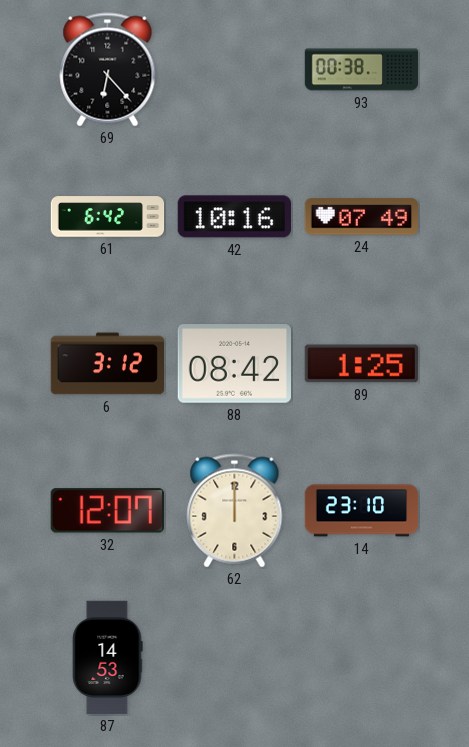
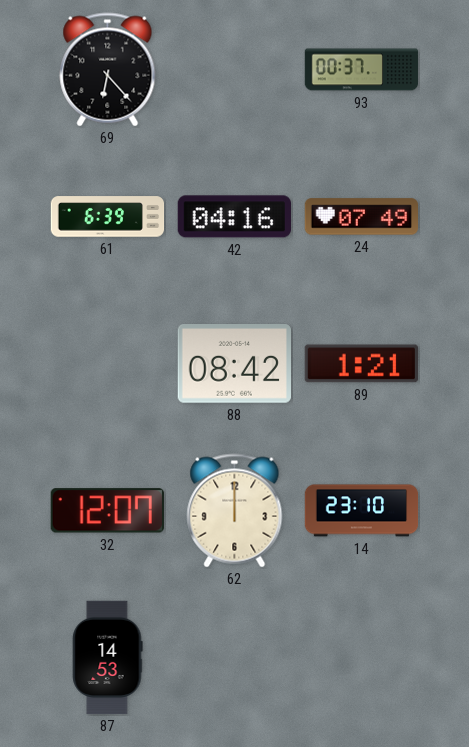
93: 00:38 -> 00:37 (362, 70)
61: 6:42 -> 6:39 (108, 217)
42: 10:16 -> 04:16 (234, 217)
6: 3:12 -> none (107, 364)
89: 1:25 -> 1:21 (361, 364)
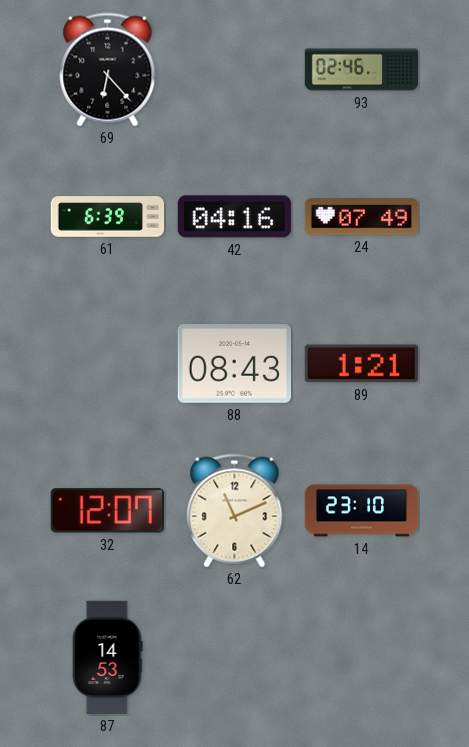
93: 00:37 -> 02:46 (362, 70)
88: 08:42 -> 08:43 (234, 364)
62: 12:00 -> 11:11 (235, 511)
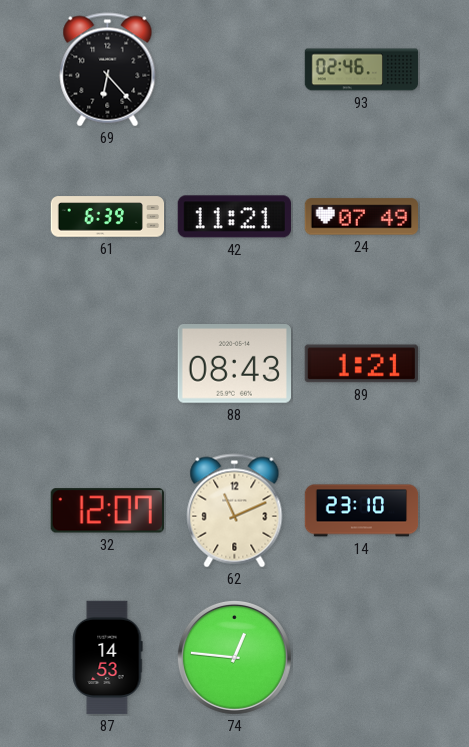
42: 04:16 -> 11:21 (234, 217)
74: none -> 12:46 (234, 657)
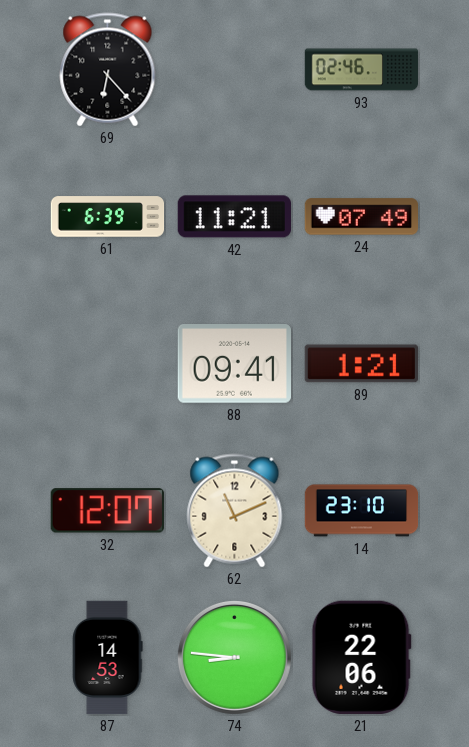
88: 08:43 -> 09:41 (234, 364)
74: 12:46 -> 8:46 (234, 657)
21: none -> 22:06 (361, 657)
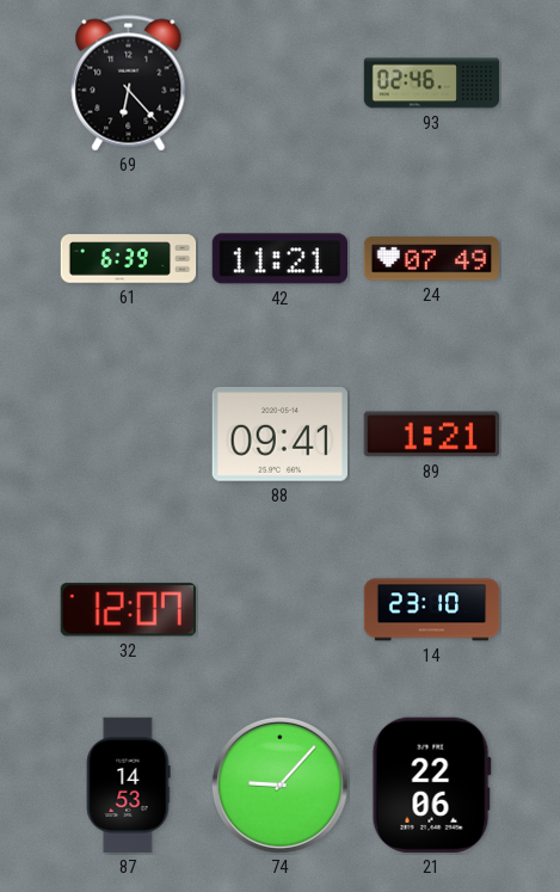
62: 11:11 -> none (235, 511)
74: 8:46 -> 9:07 (279, 785)
